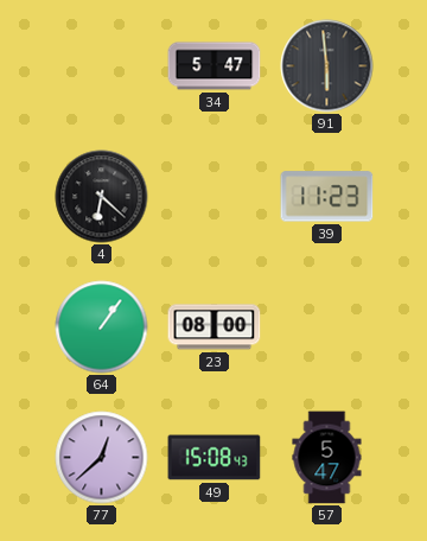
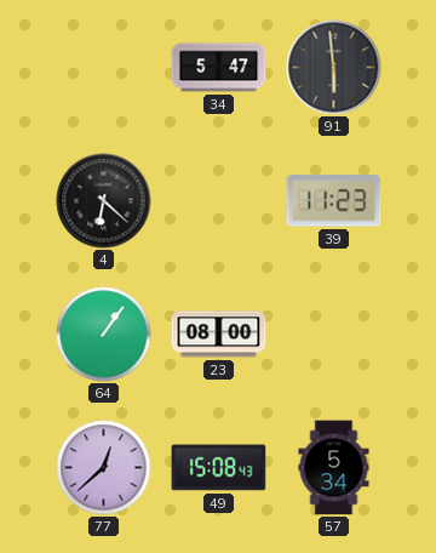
57: 5:47 -> 5:34 (334, 468)
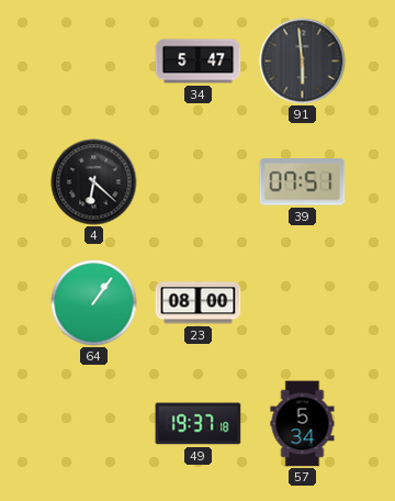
39: 11:23 -> 07:51 (303, 182)
77: 12:38 -> none (104, 468)
49: 15:08 -> 19:37 (199, 424)
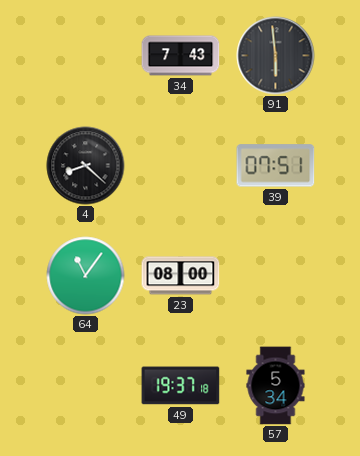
34: 5:47 -> 7:43 (181, 56)
4: 6:22 -> 8:22 (86, 166)
64: 1:06 -> 11:06 (86, 276)
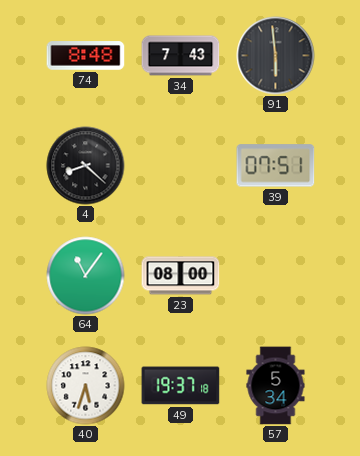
74: none -> 8:48 (86, 56)
40: none -> 5:33 (86, 386)
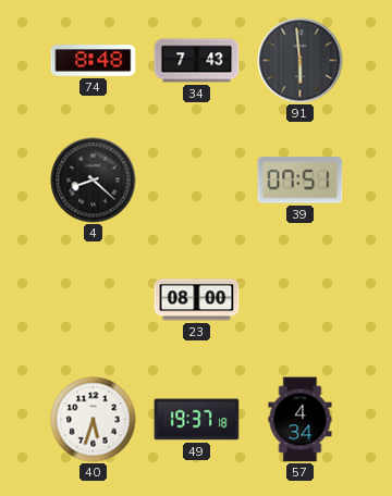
64: 11:06 -> none (86, 276)
57: 5:34 -> 4:34 (301, 420)
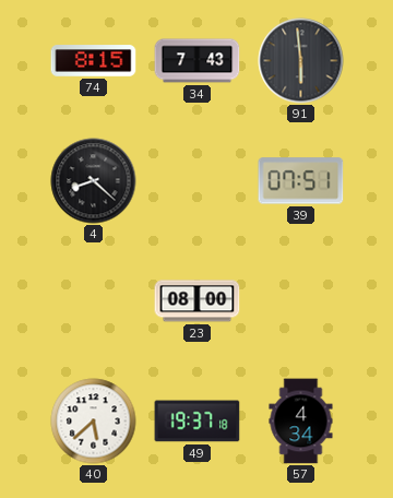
74: 8:48 -> 8:15 (94, 61)
40: 5:33 -> 5:38 (94, 422)
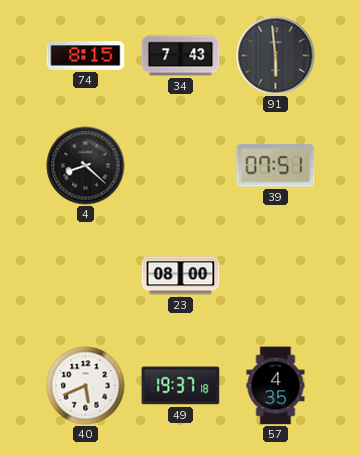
40: 5:38 -> 5:41 (86, 386)
57: 4:34 -> 4:35 (276, 386)
